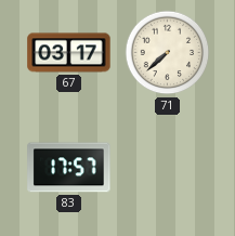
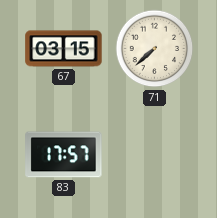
67: 03:17 -> 03:15 (64, 49)
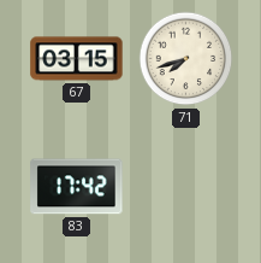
71: 7:38 -> 7:42 (186, 59)
83: 17:57 -> 17:42 (77, 187)
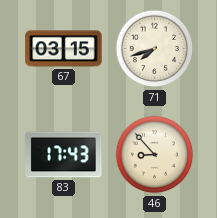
83: 17:42 -> 17:43 (64, 155)
46: none -> 8:53 (155, 155)
